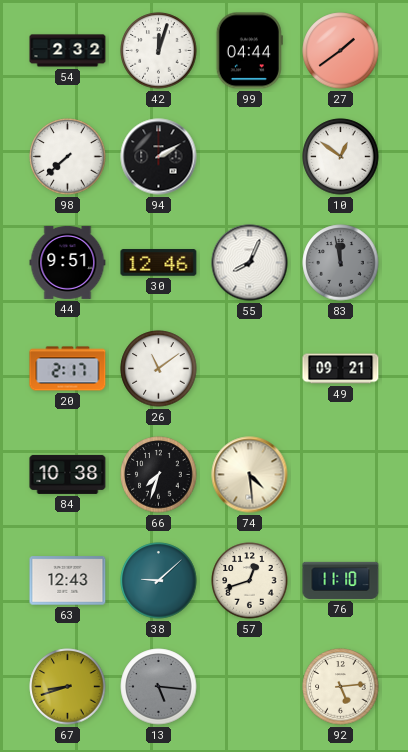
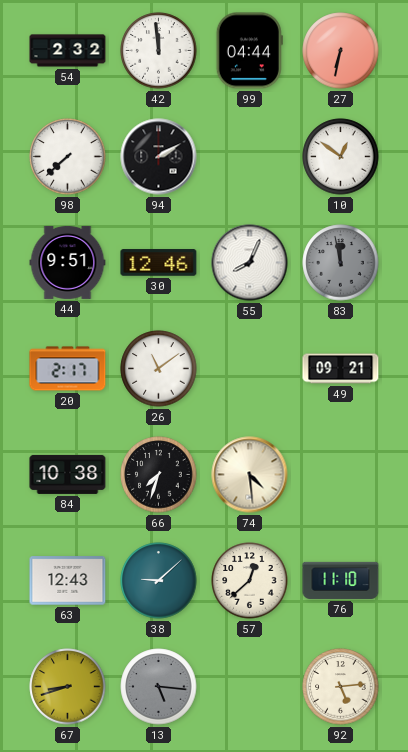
42: 12:03 -> 11:59 (159, 51)
27: 1:39 -> 6:32 (341, 51)
57: 12:42 -> 12:38 (250, 581)
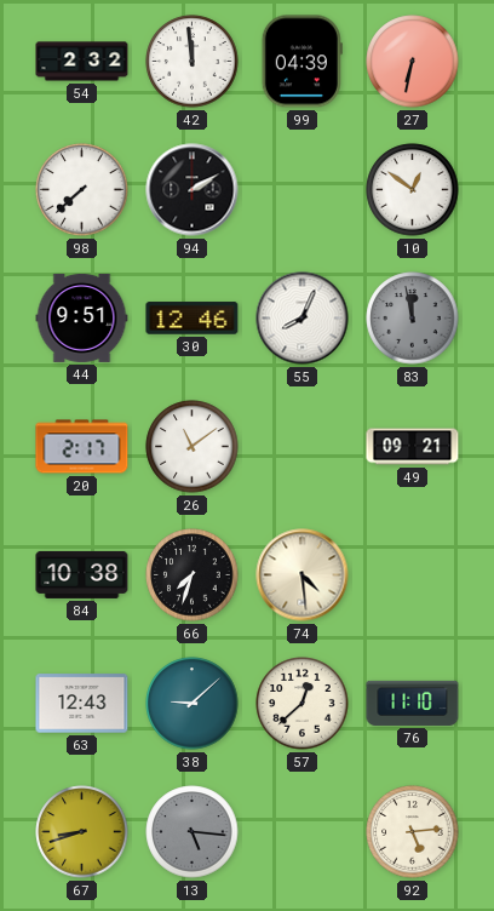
99: 04:44 -> 04:39 (301, 62)
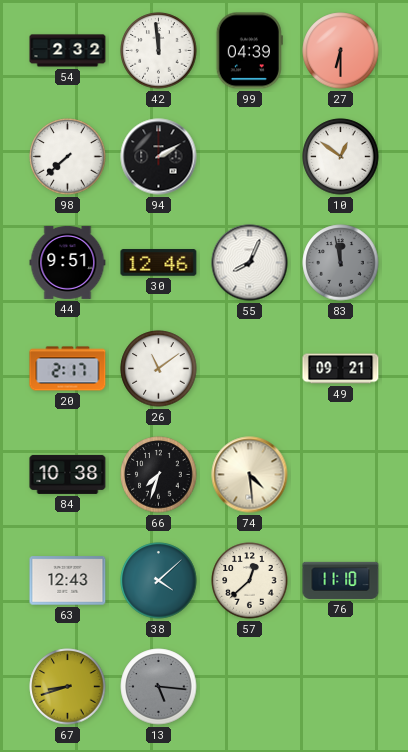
27: 6:32 -> 6:30 (341, 51)
38: 9:08 -> 4:08 (159, 581)
92: 5:14 -> none (413, 832)
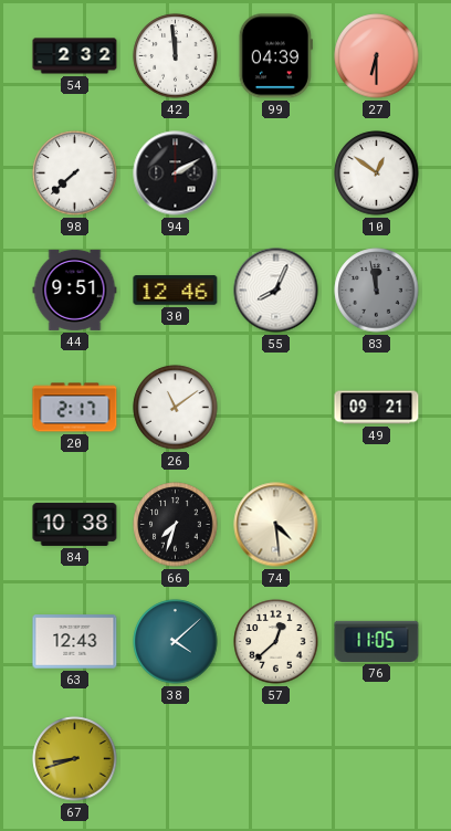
76: 11:10 -> 11:05 (377, 641)
13: 5:16 -> none (159, 687)
